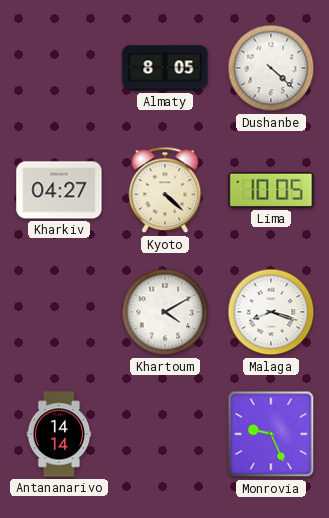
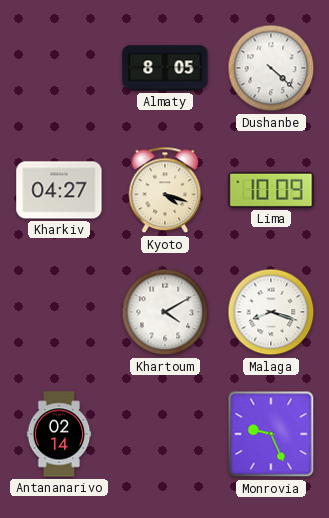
Kyoto: 4:22 -> 4:18 (165, 190)
Lima: 10:05 -> 10:09 (271, 190)
Antananarivo: 14:14 -> 02:14 (59, 434)
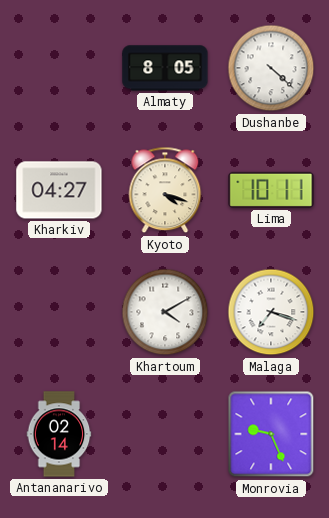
Lima: 10:09 -> 10:11 (271, 190)
Malaga: 8:18 -> 7:18 (271, 312)
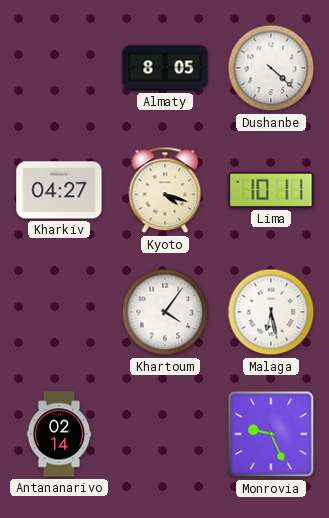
Khartoum: 4:10 -> 4:06 (165, 312)
Malaga: 7:18 -> 6:28 (271, 312)
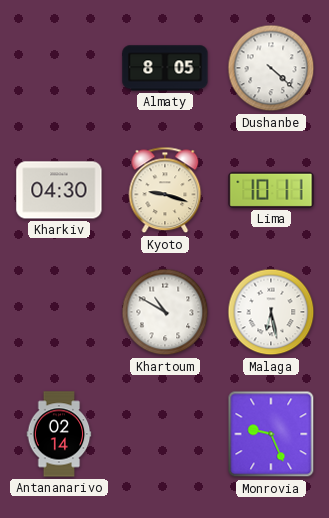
Kharkiv: 04:27 -> 04:30 (59, 190)
Kyoto: 4:18 -> 9:18 (165, 190)
Khartoum: 4:06 -> 10:50 (165, 312)
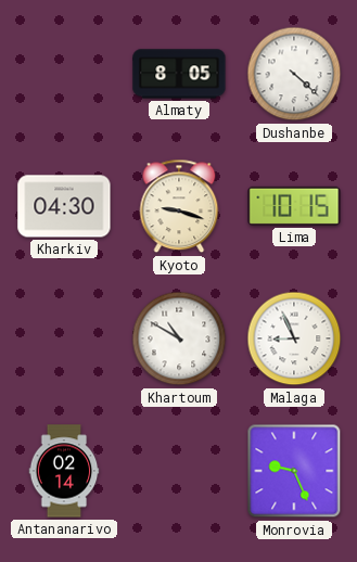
Lima: 10:11 -> 10:15 (294, 206)
Malaga: 6:28 -> 8:56 (294, 339)
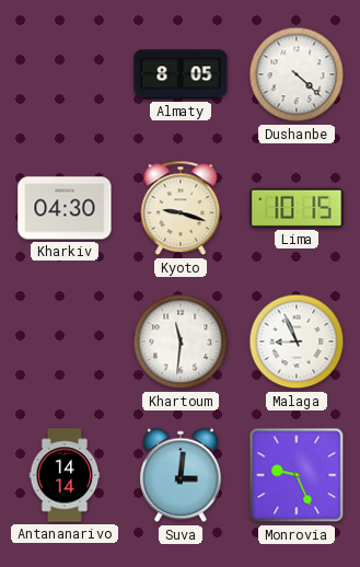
Khartoum: 10:50 -> 11:31 (181, 342)
Antananarivo: 02:14 -> 14:14 (65, 475)
Suva: none -> 3:01 (181, 475)
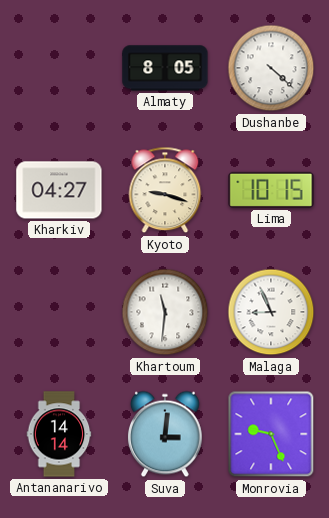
Kharkiv: 04:30 -> 04:27 (59, 190)
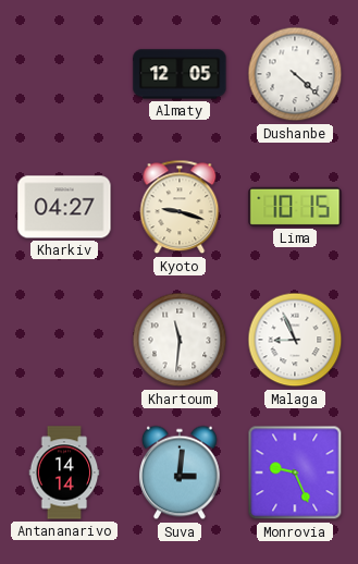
Almaty: 8:05 -> 12:05 (180, 74)
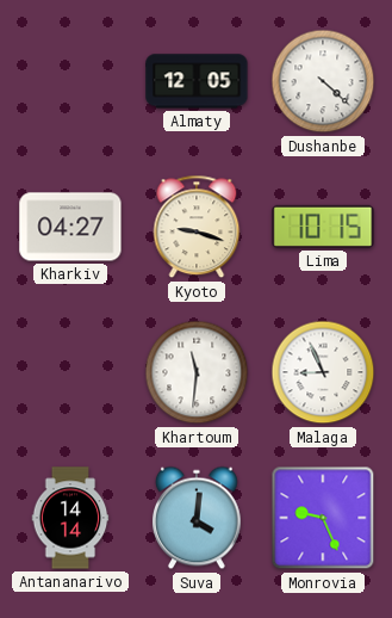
Suva: 3:01 -> 4:01 (197, 518)
